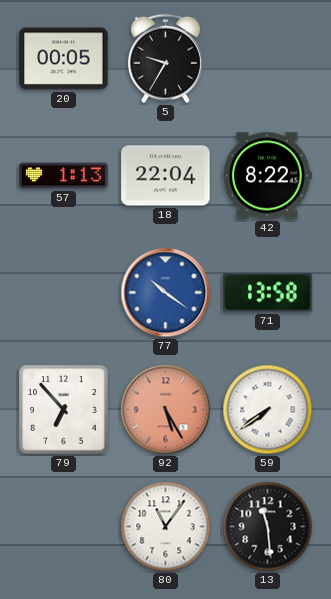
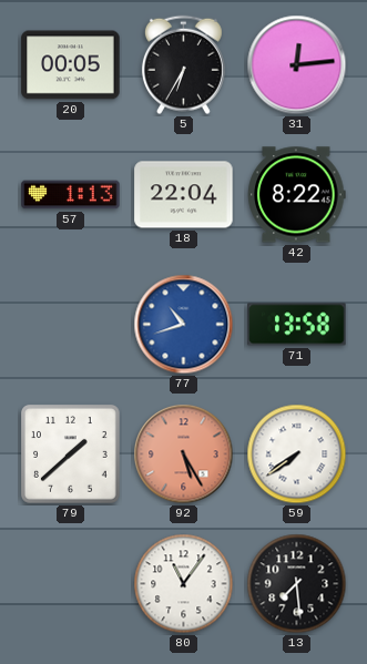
5: 9:35 -> 6:35 (183, 65)
31: none -> 12:14 (297, 65)
77: 10:21 -> 10:42 (184, 325)
79: 6:53 -> 1:38 (71, 454)
13: 11:29 -> 7:29 (297, 584)
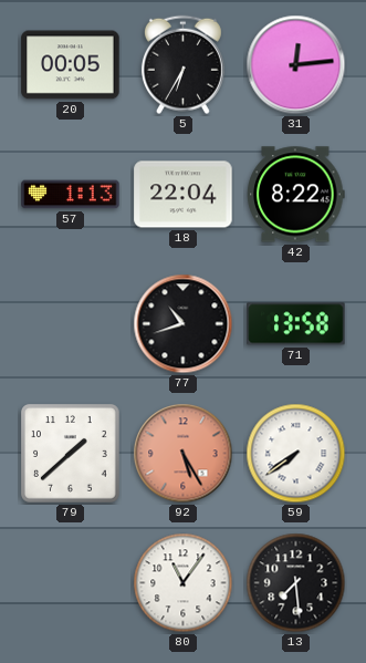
77 dial: blue -> black (184, 324)
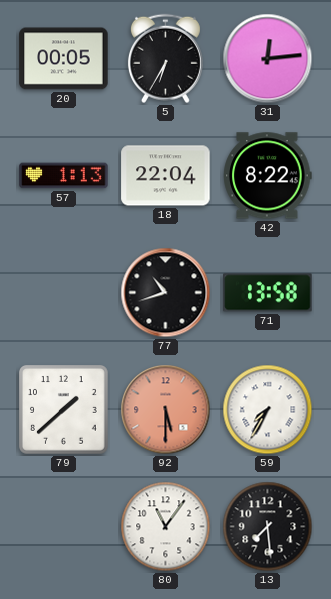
92: 5:25 -> 5:30 (166, 410)
59: 7:39 -> 7:35 (268, 410)
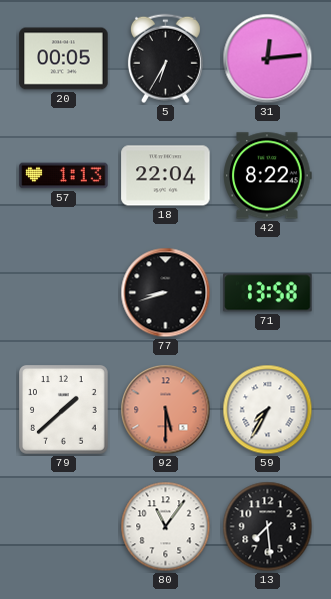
77: 10:42 -> 8:42 (166, 293)
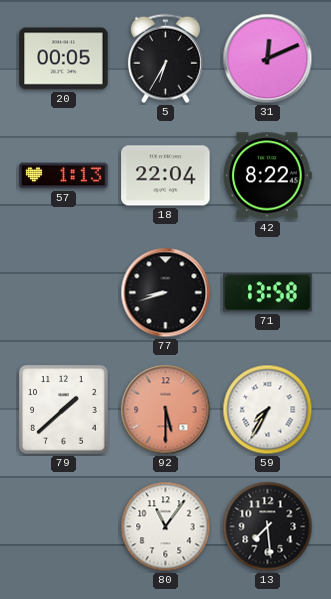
31: 12:14 -> 12:11 (268, 59)
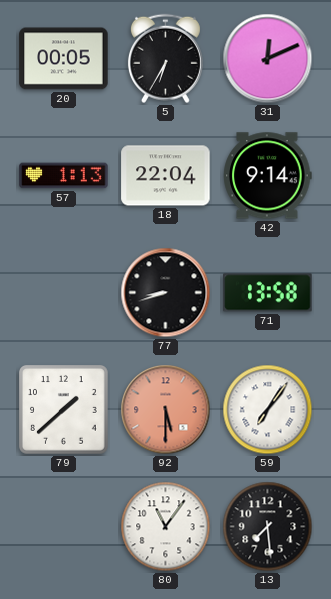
42: 8:22 -> 9:14 (268, 176)
59: 7:35 -> 7:06 (268, 410)
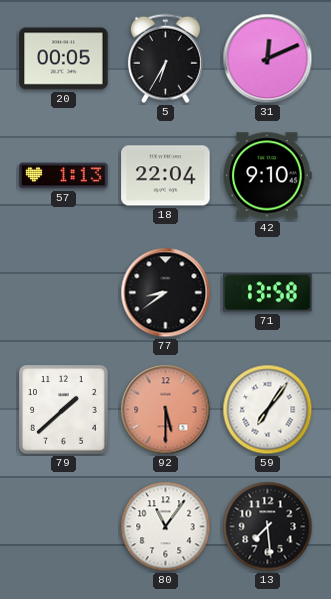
42: 9:14 -> 9:10 (268, 176)
77: 8:42 -> 8:39 (166, 293)
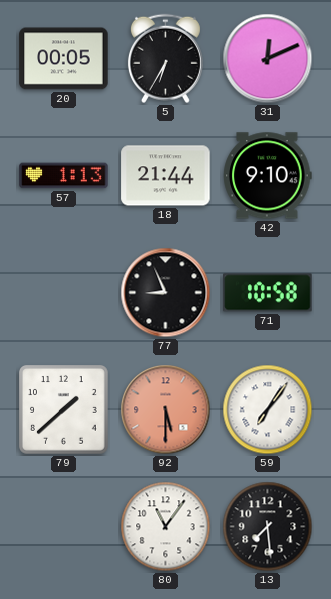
18: 22:04 -> 21:44 (166, 176)
77: 8:39 -> 8:56 (166, 293)
71: 13:58 -> 10:58 (268, 293)
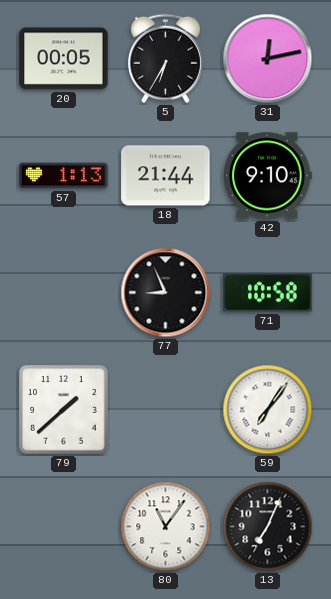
31: 12:11 -> 12:13 (268, 59)
92: 5:30 -> none (166, 410)
13: 7:29 -> 7:04 (268, 527)
